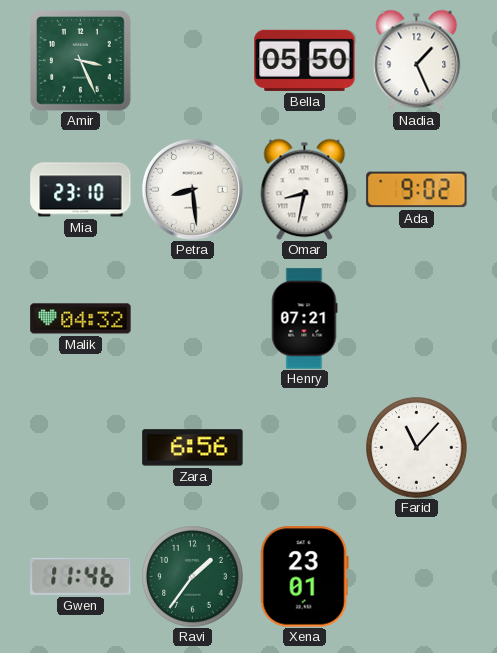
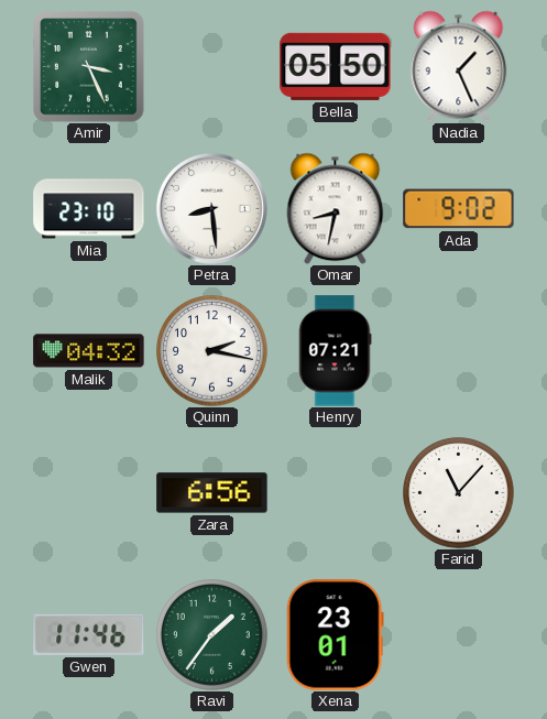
Quinn: none -> 2:17 (212, 351)
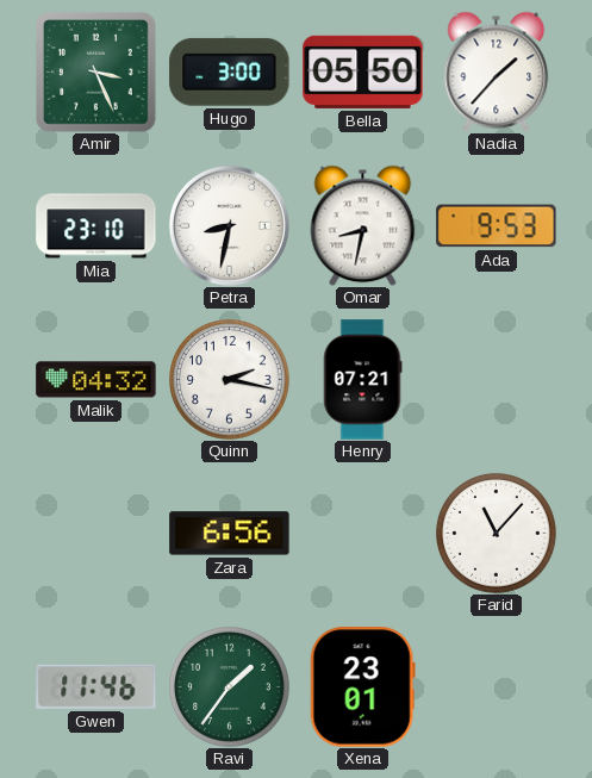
Hugo: none -> 3:00 (230, 71)
Nadia: 1:26 -> 1:37 (497, 71)
Petra: 8:29 -> 8:32 (229, 225)
Ada: 9:02 -> 9:53 (497, 226)
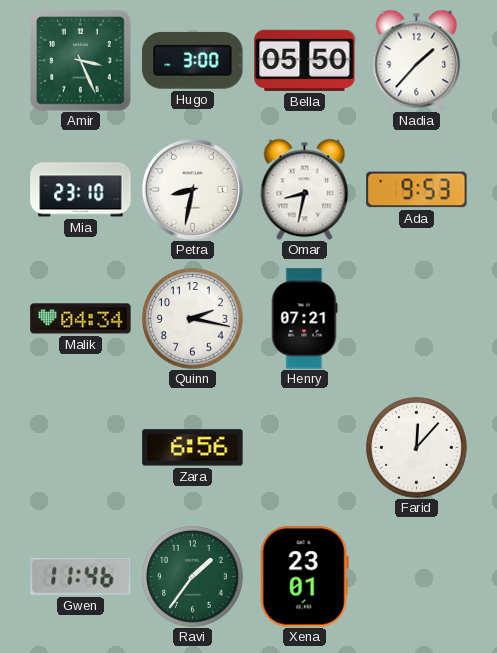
Malik: 04:32 -> 04:34 (81, 319)
Farid: 11:07 -> 12:07 (417, 448)
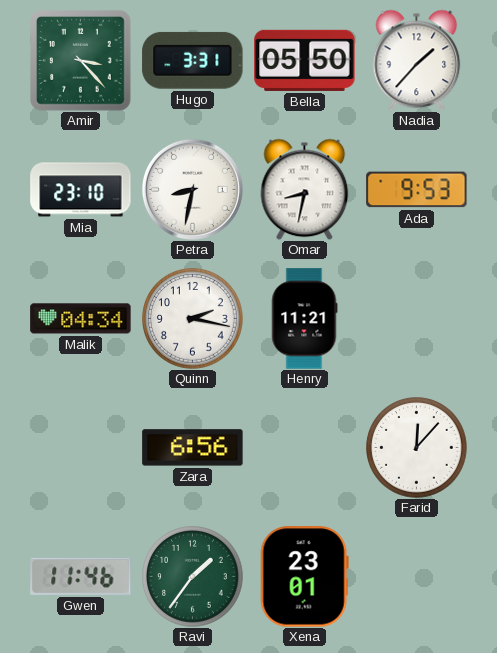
Amir: 3:26 -> 3:23 (81, 61)
Hugo: 3:00 -> 3:31 (193, 60)
Henry: 07:21 -> 11:21 (304, 319)
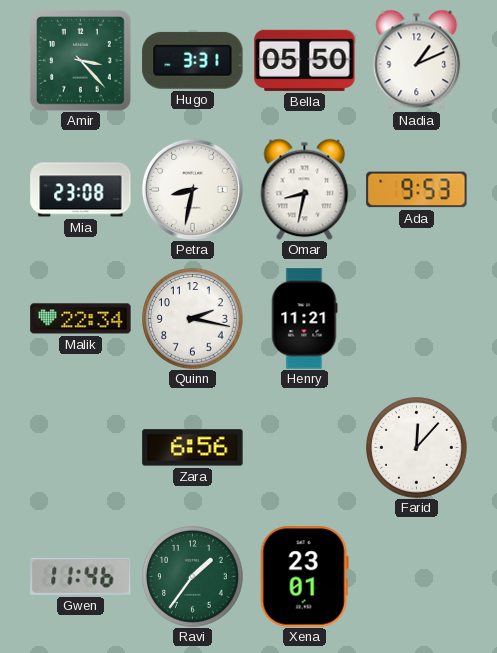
Nadia: 1:37 -> 1:11 (417, 60)
Mia: 23:10 -> 23:08 (81, 190)
Malik: 04:34 -> 22:34 (81, 319)
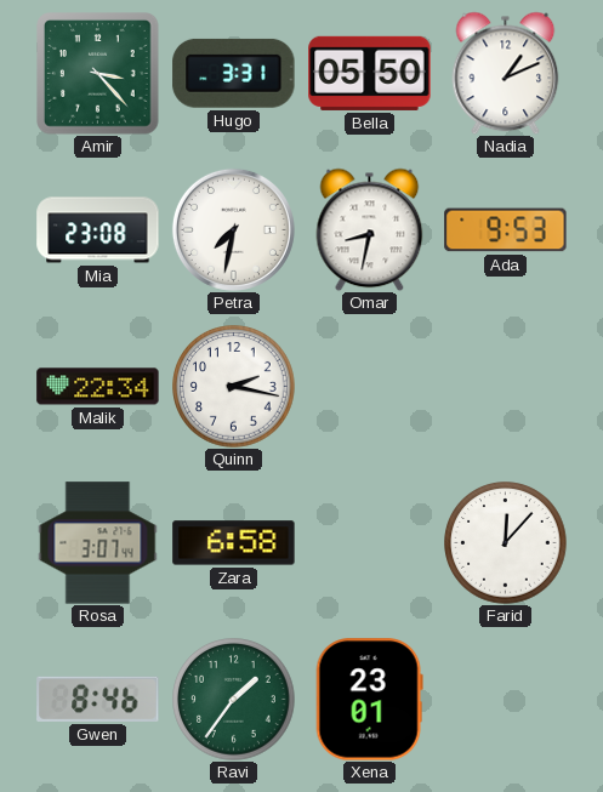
Petra: 8:32 -> 7:32 (233, 229)
Henry: 11:21 -> none (304, 319)
Rosa: none -> 3:07 (98, 543)
Zara: 6:56 -> 6:58 (234, 543)
Gwen: 11:46 -> 8:46 (98, 699)
